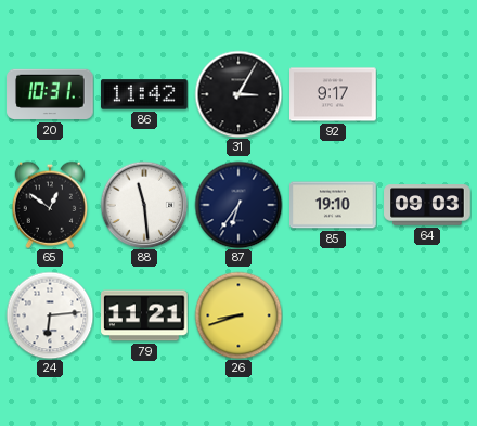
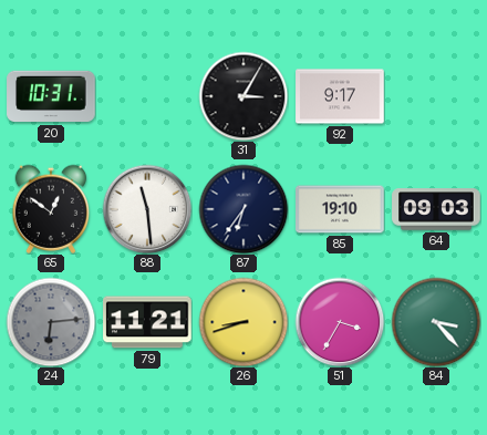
86: 11:42 -> none (144, 94)
24 dial: white -> grey (51, 322)
51: none -> 3:35 (340, 322)
84: none -> 3:23 (436, 322)
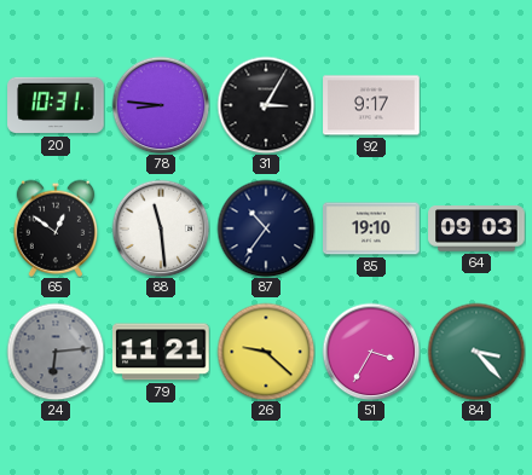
78: none -> 8:46 (161, 105)
87: 6:36 -> 10:36 (266, 228)
26: 8:42 -> 9:22 (266, 352)
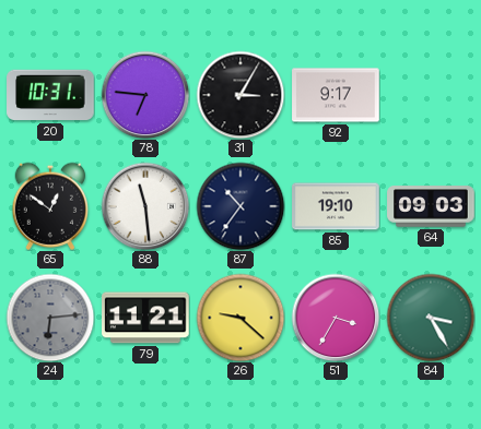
78: 8:46 -> 6:46 (145, 95)
84: 3:23 -> 3:25 (431, 318)
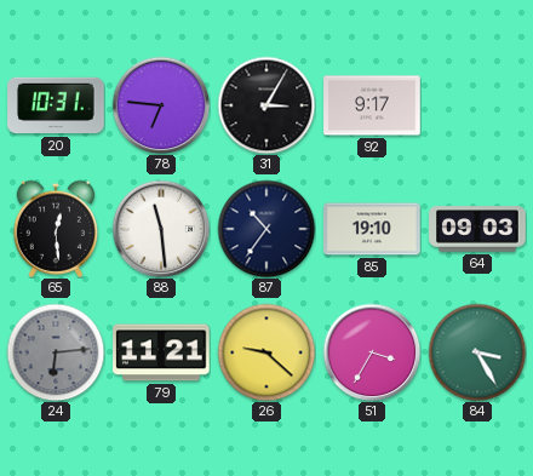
65: 12:51 -> 12:29 (56, 229)
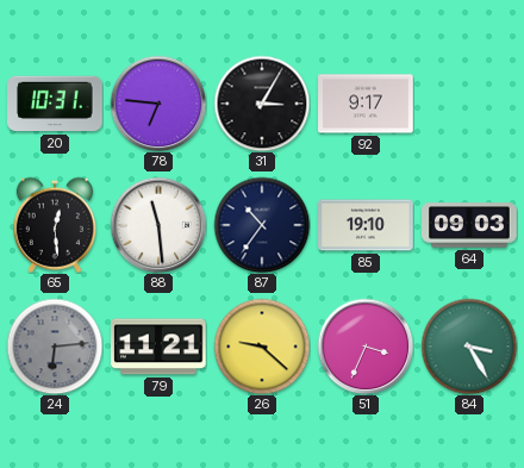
51: 3:35 -> 3:34 (366, 347)
